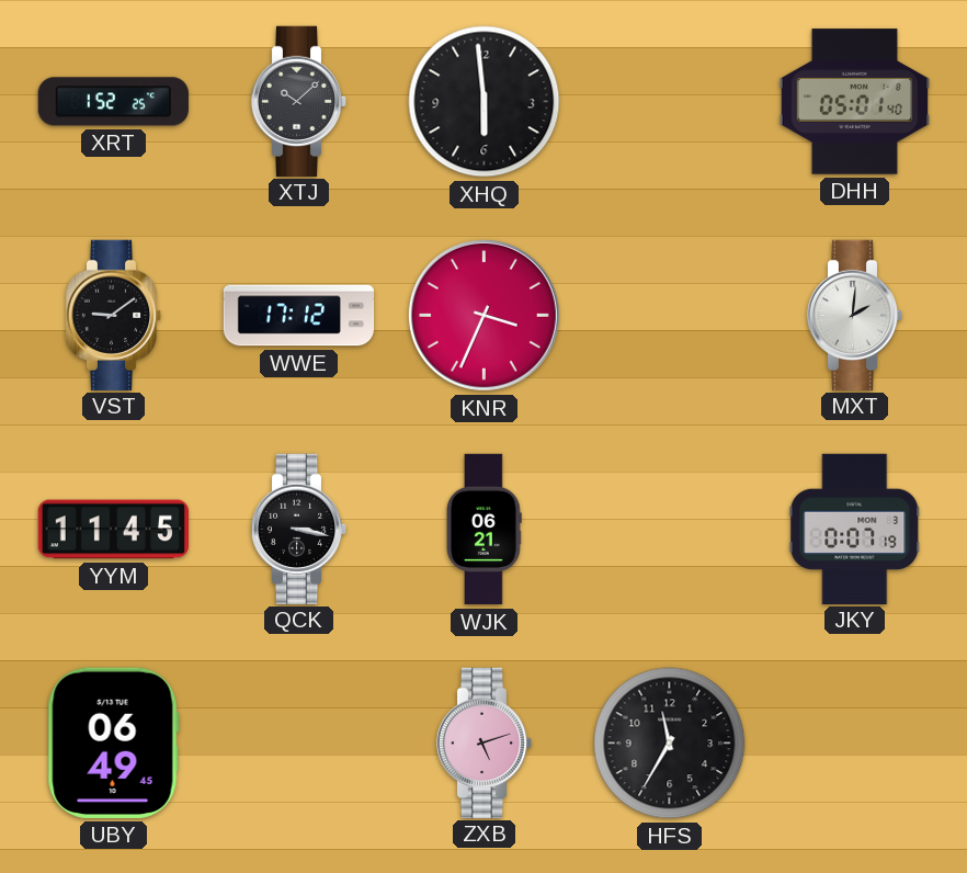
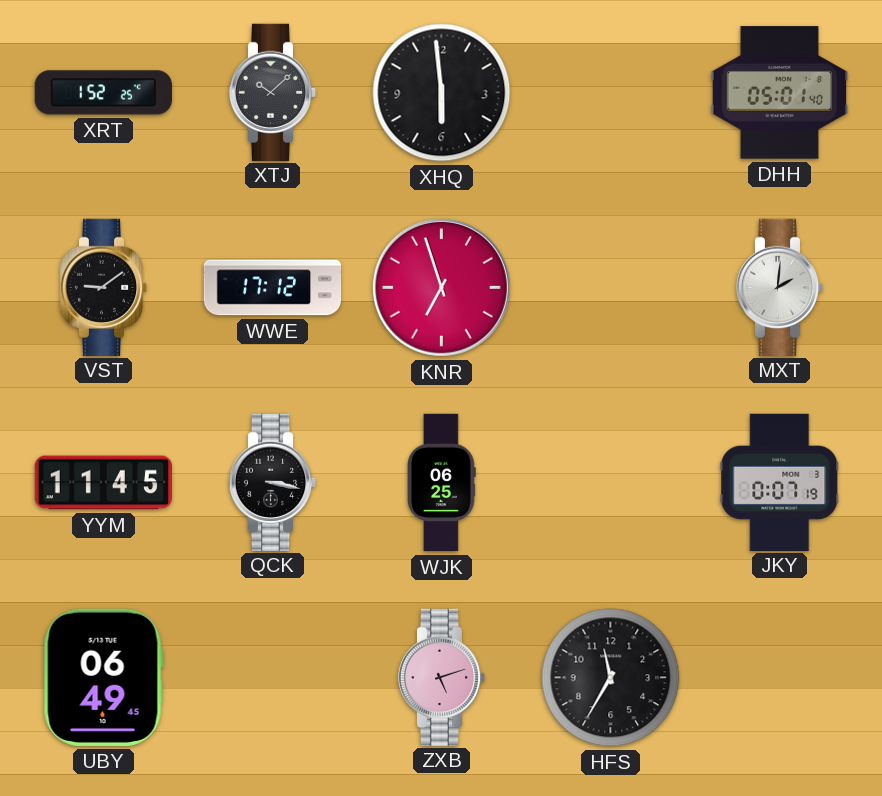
KNR: 3:34 -> 6:57 (441, 287)
WJK: 06:21 -> 06:25 (442, 483)
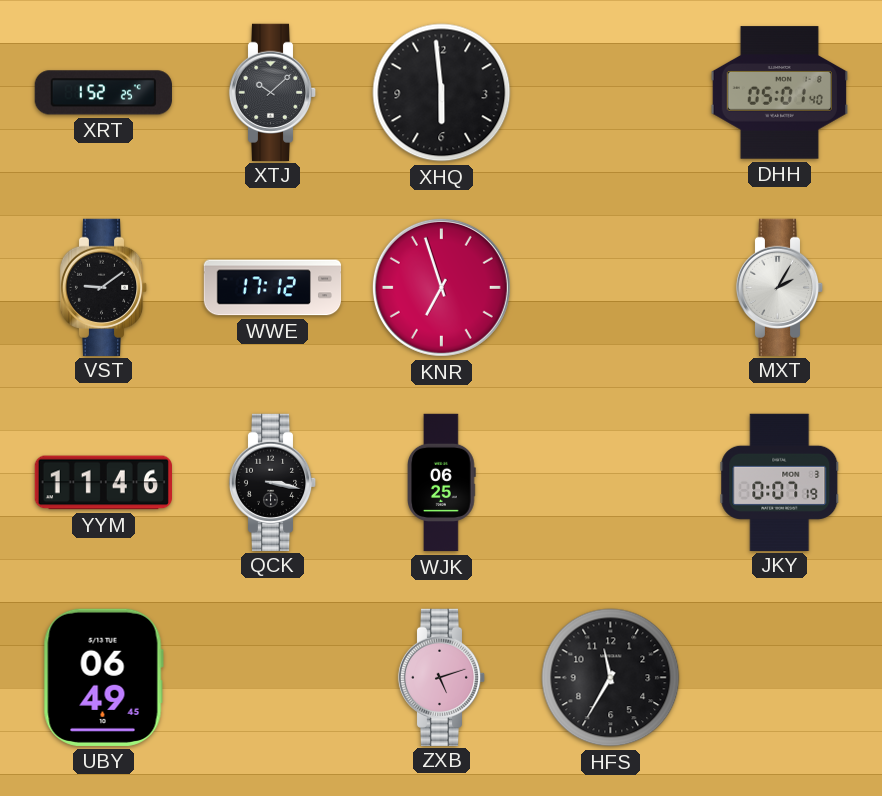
MXT: 2:01 -> 2:05 (780, 287)
YYM: 11:45 -> 11:46 (103, 483)
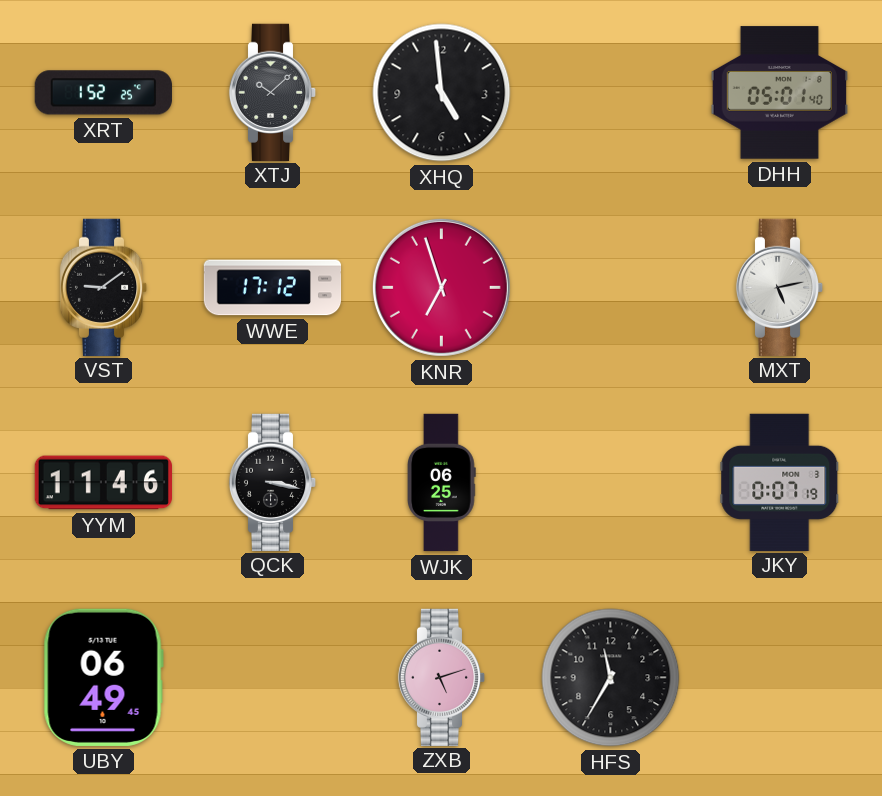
XHQ: 5:59 -> 4:59 (442, 93)
MXT: 2:05 -> 5:13 (780, 287)
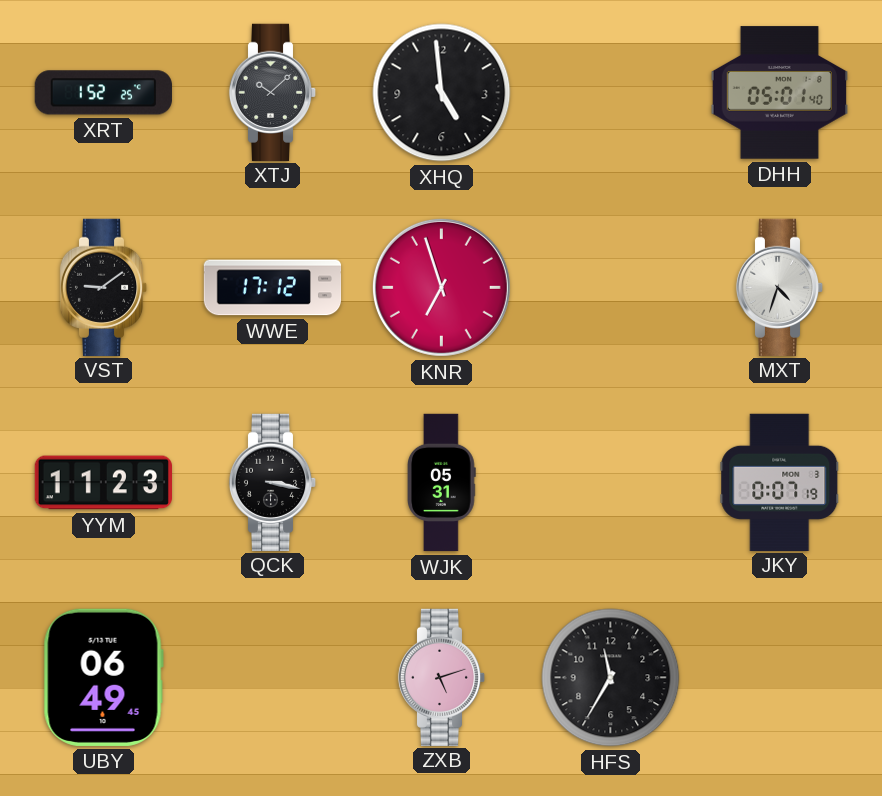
MXT: 5:13 -> 4:33 (780, 287)
YYM: 11:46 -> 11:23 (103, 483)
WJK: 06:25 -> 05:31 (442, 483)
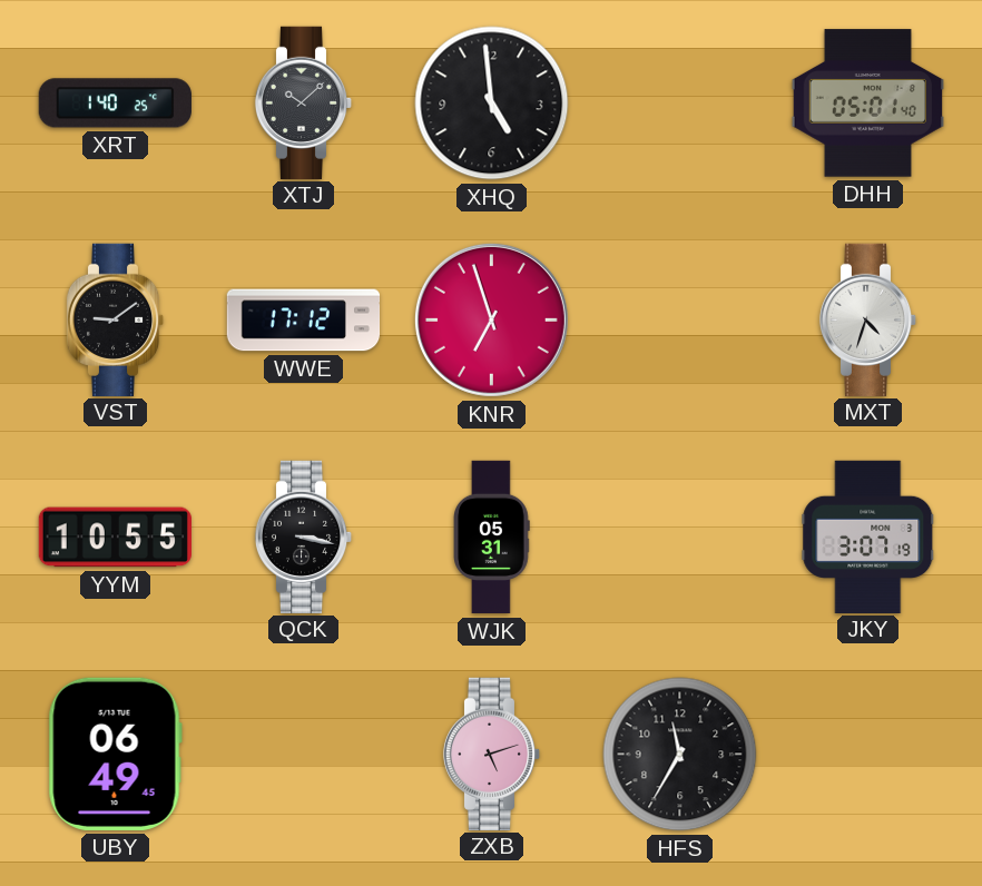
XRT: 1:52 -> 1:40 (115, 104)
YYM: 11:23 -> 10:55 (115, 538)
JKY: 0:07 -> 3:07 (868, 536)
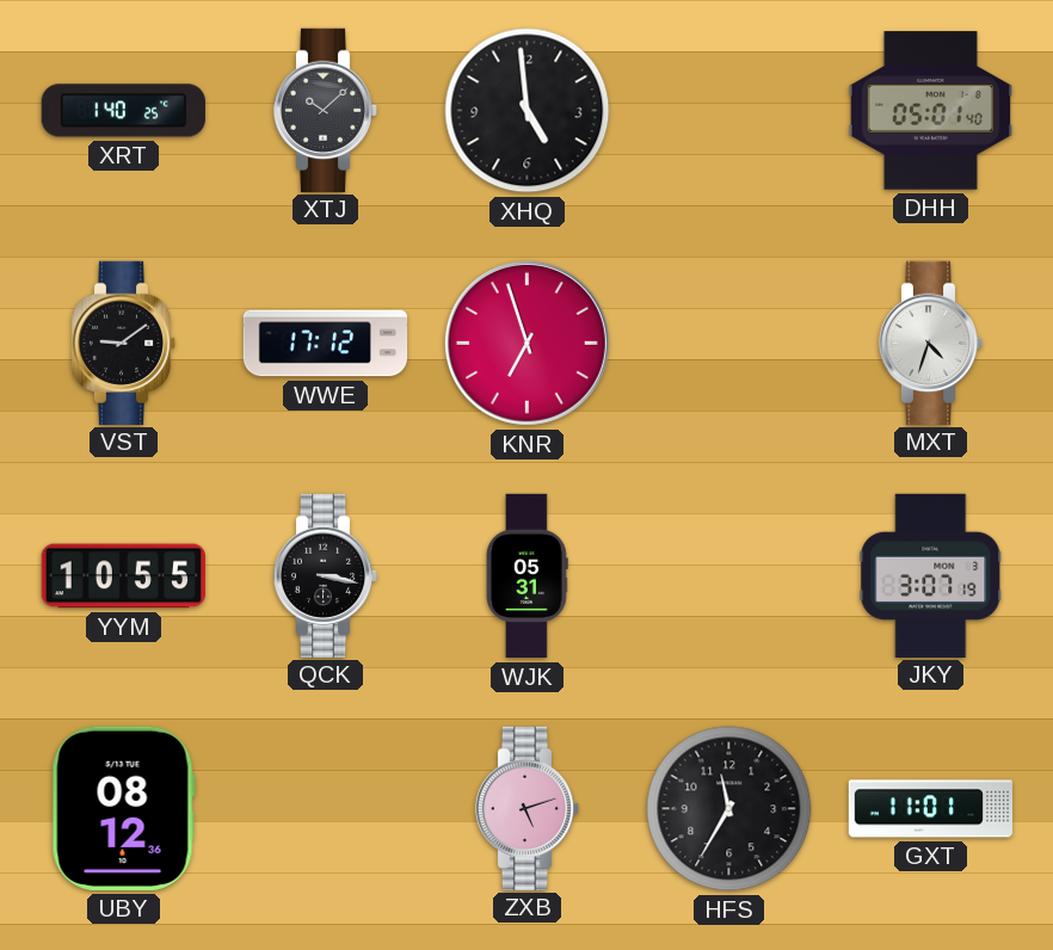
UBY: 06:49 -> 08:12 (123, 808)
GXT: none -> 11:01 (931, 809)
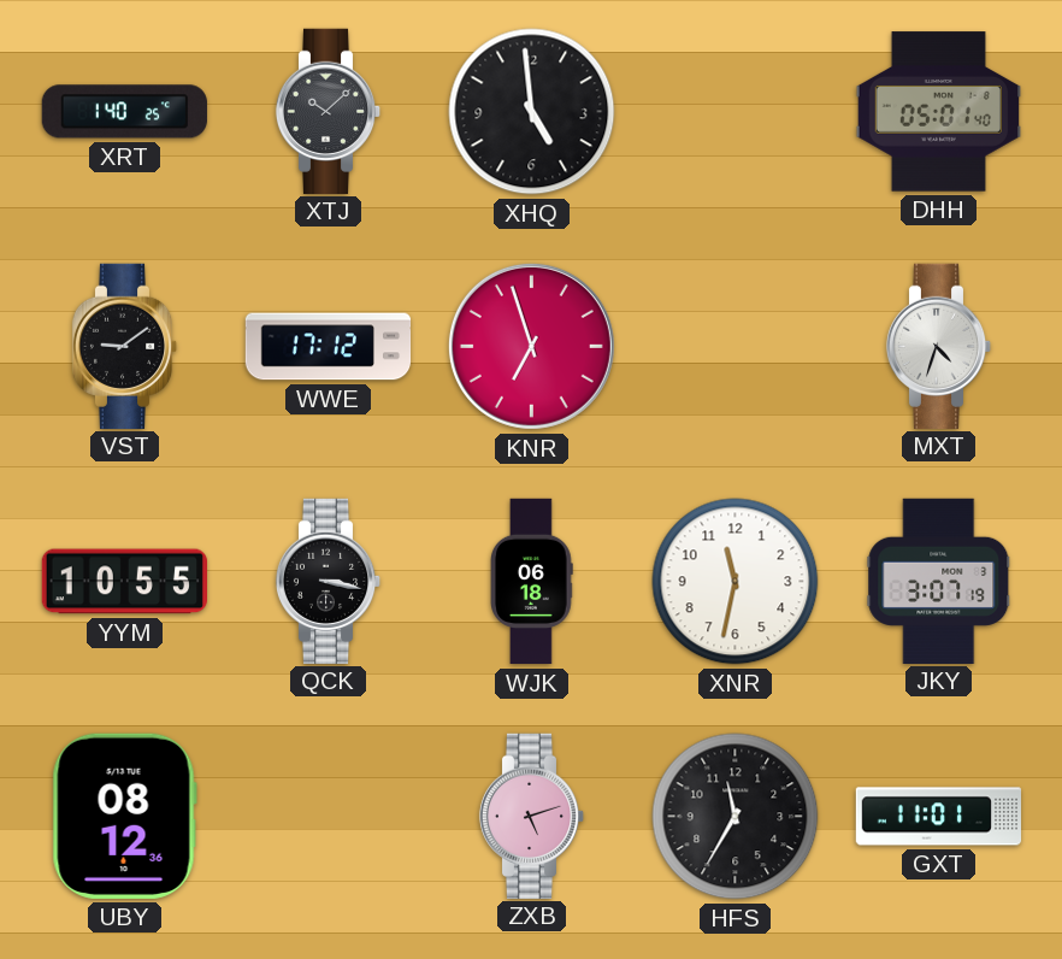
WJK: 05:31 -> 06:18 (532, 582)
XNR: none -> 11:32 (736, 582)
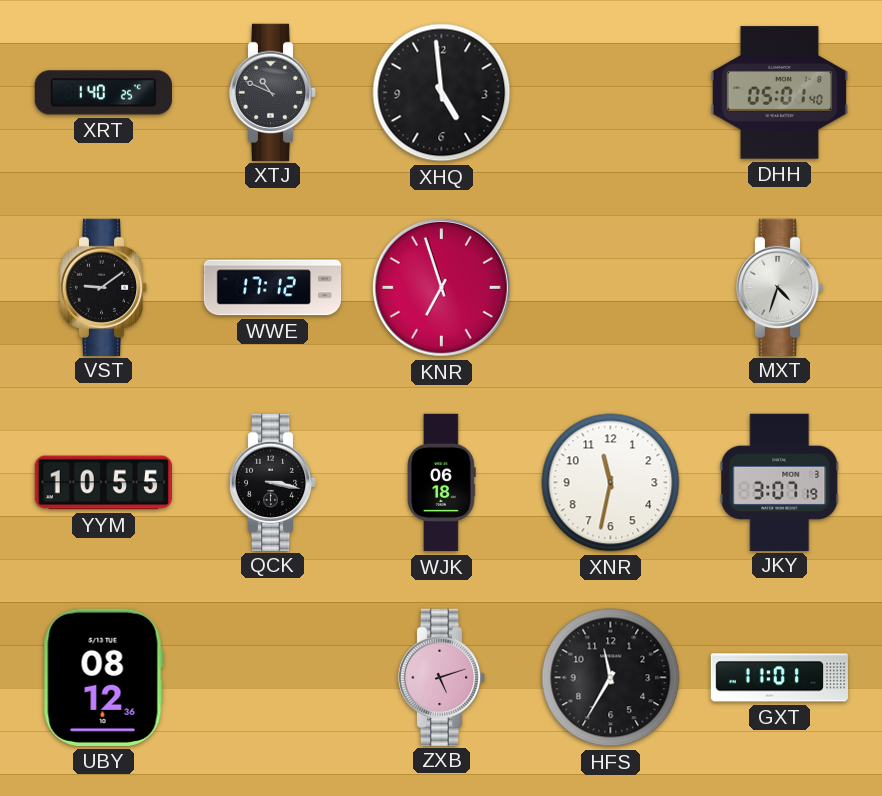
XTJ: 10:08 -> 10:49 (273, 92)
